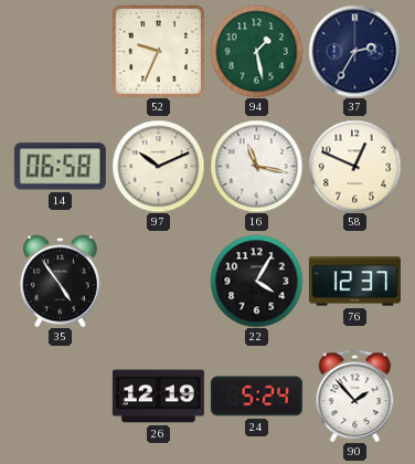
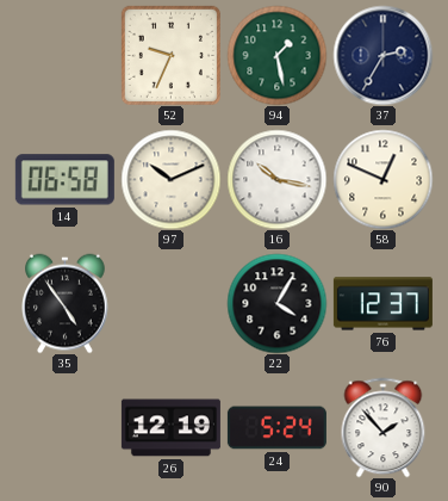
16: 11:17 -> 10:17 (276, 179)
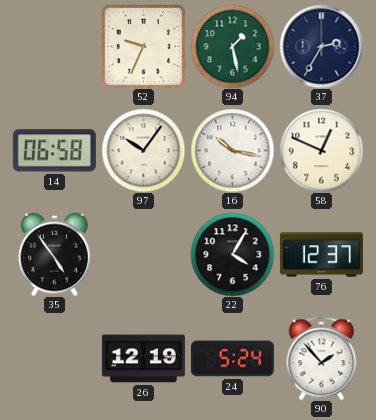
97: 10:11 -> 10:06 (143, 150)
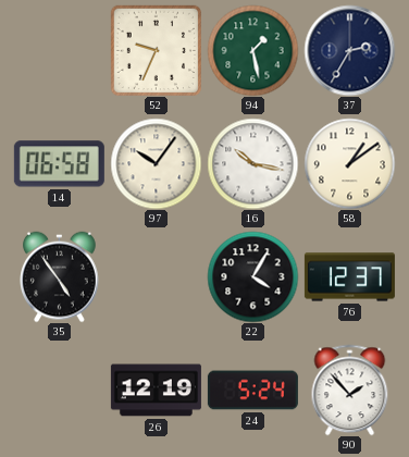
58: 12:49 -> 1:09 (349, 163)
